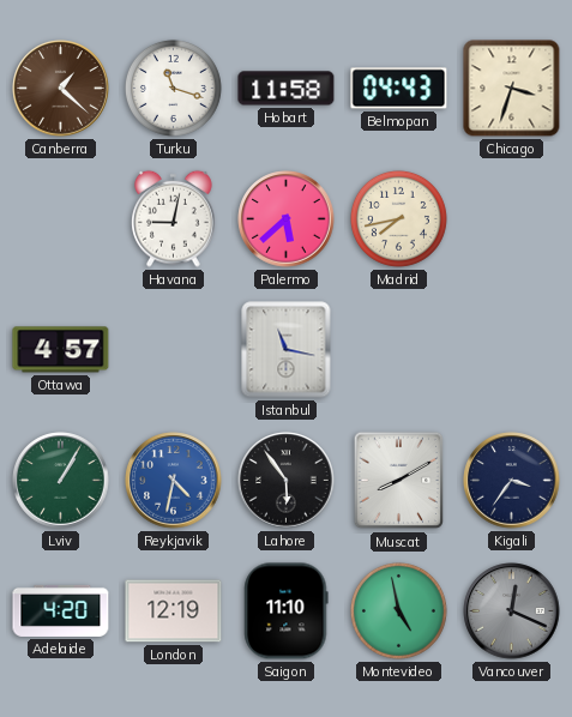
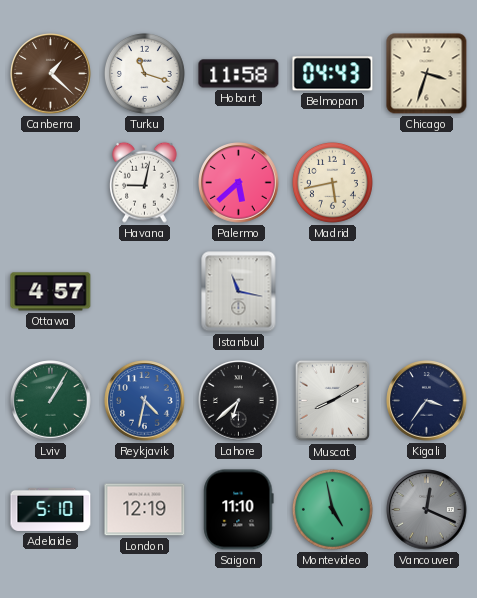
Madrid: 7:43 -> 5:43 (332, 182)
Lahore: 5:54 -> 6:38 (239, 401)
Adelaide: 4:20 -> 5:10 (51, 509)
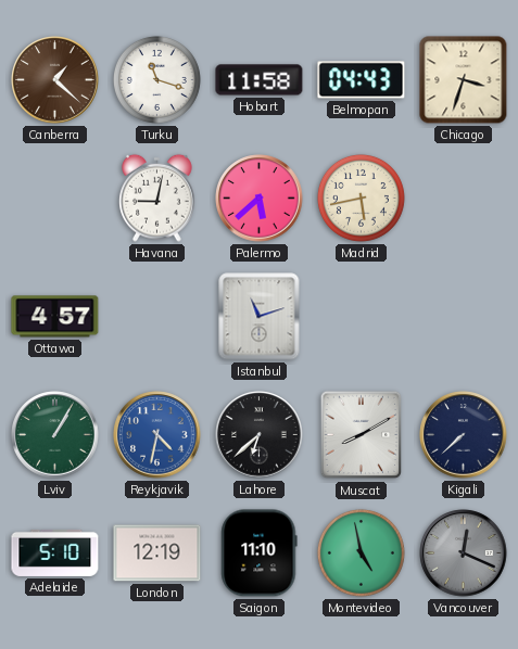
Istanbul: 11:17 -> 11:12 (260, 317)
Kigali: 3:36 -> 7:38 (464, 435)
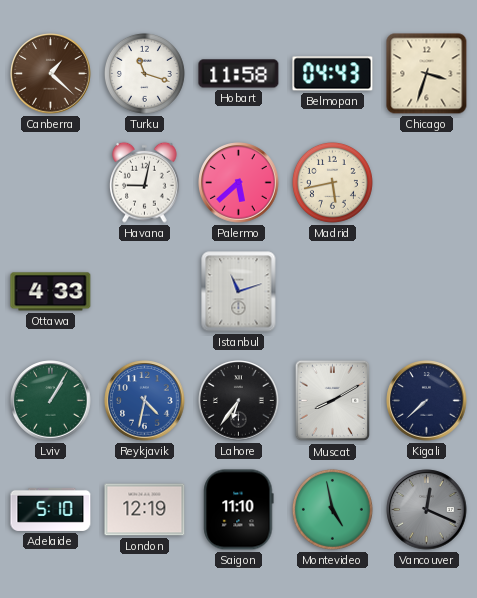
Ottawa: 4:57 -> 4:33 (51, 292)
Lahore: 6:38 -> 6:36 (239, 401)
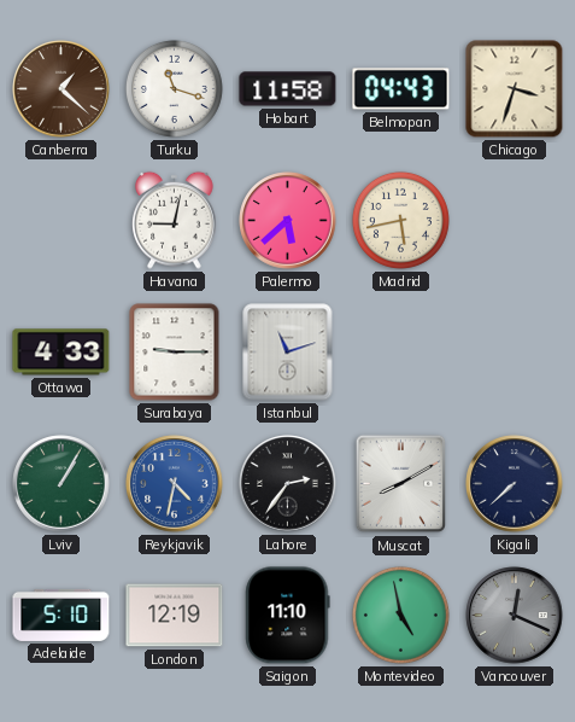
Surabaya: none -> 9:15 (175, 353)
Lahore: 6:36 -> 2:36 (288, 484)
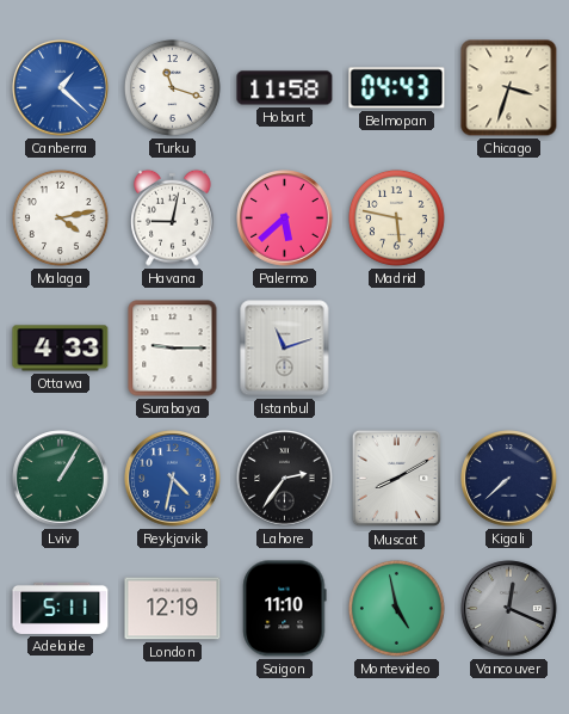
Canberra dial: brown -> blue (61, 88)
Malaga: none -> 4:13 (60, 217)
Madrid: 5:43 -> 5:47 (396, 217)
Adelaide: 5:10 -> 5:11 (61, 608)
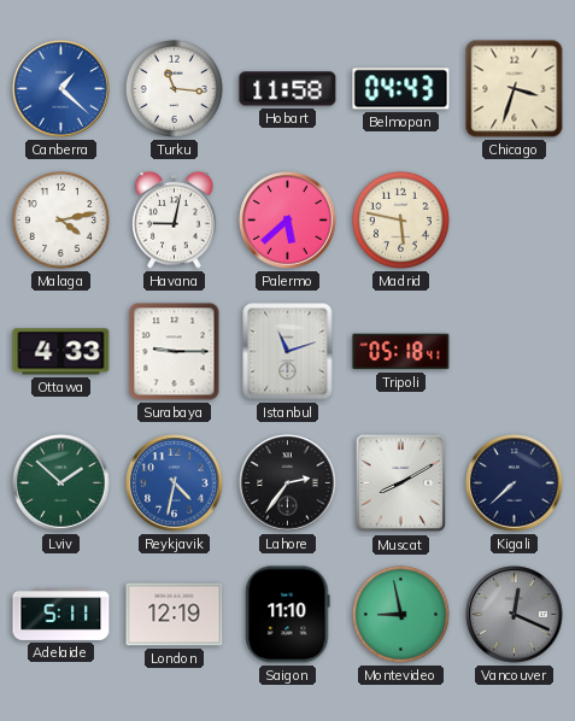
Turku: 11:18 -> 11:16 (174, 88)
Tripoli: none -> 05:18 (401, 352)
Lviv: 1:05 -> 1:52 (61, 483)
Montevideo: 4:58 -> 8:58 (400, 614)
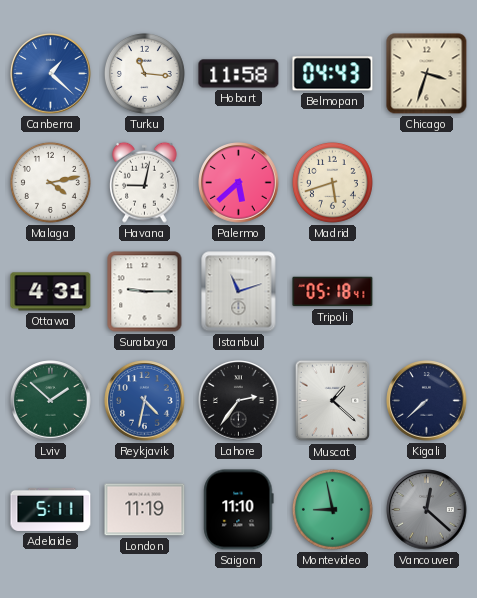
Madrid: 5:47 -> 5:42 (332, 182)
Ottawa: 4:33 -> 4:31 (51, 292)
Muscat: 8:10 -> 1:22 (333, 401)
London: 12:19 -> 11:19 (145, 510)
Vancouver: 12:19 -> 12:22 (427, 510)
